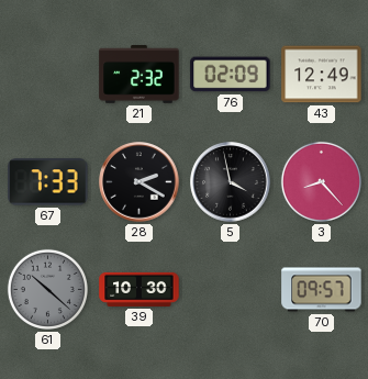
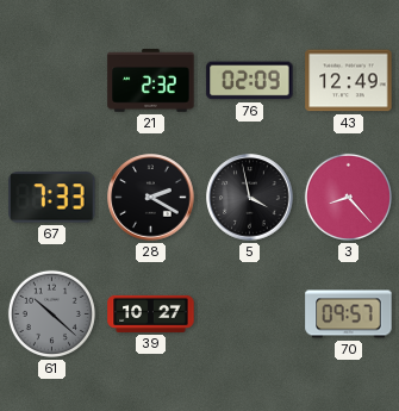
39: 10:30 -> 10:27 (151, 313)
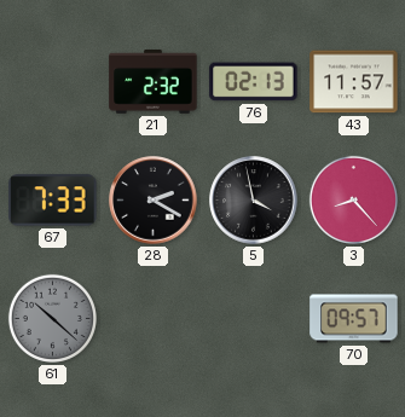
76: 02:09 -> 02:13 (254, 82)
43: 12:49 -> 11:57 (354, 82)
39: 10:27 -> none (151, 313)
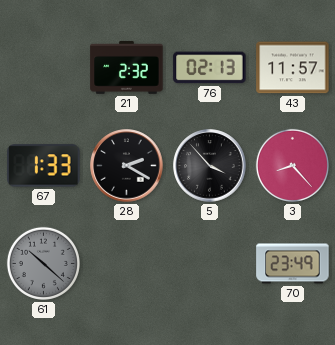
67: 7:33 -> 1:33 (44, 166)
5: 3:58 -> 3:53 (210, 166)
70: 09:57 -> 23:49 (293, 264)
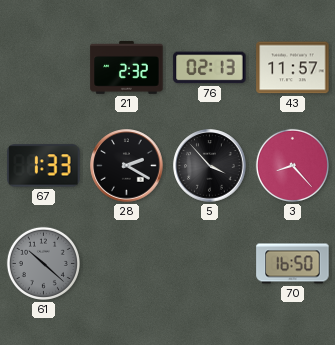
70: 23:49 -> 16:50 (293, 264)
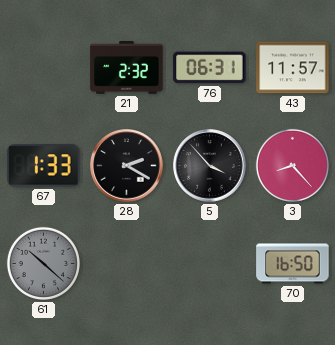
76: 02:13 -> 06:31 (210, 68)
